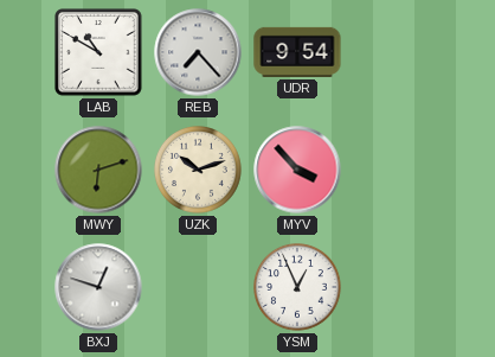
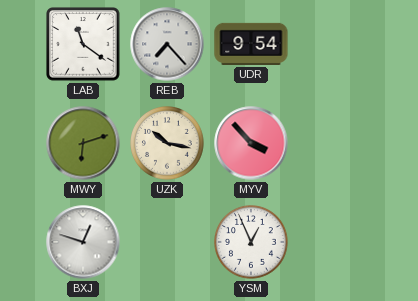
LAB: 10:50 -> 11:21 (84, 45)
UZK: 10:12 -> 10:17 (168, 144)
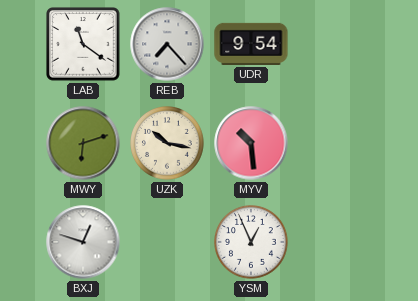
MYV: 3:53 -> 10:29 (251, 143)
